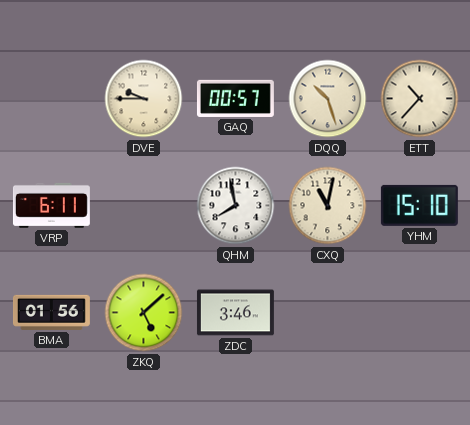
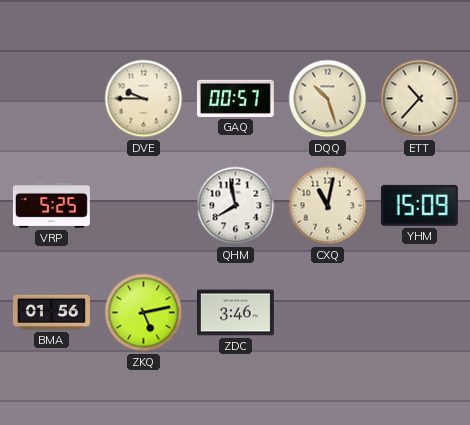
VRP: 6:11 -> 5:25 (51, 205)
YHM: 15:10 -> 15:09 (419, 205)
ZKQ: 5:08 -> 5:13 (144, 313)
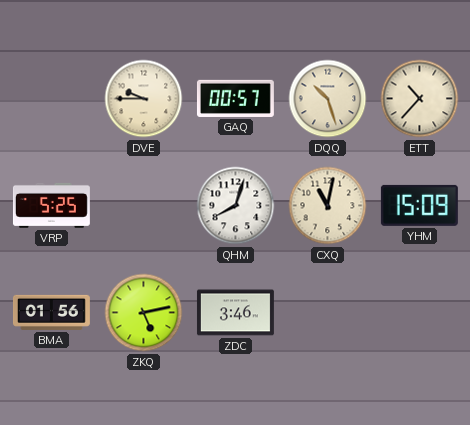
QHM: 7:58 -> 8:03 (236, 206)
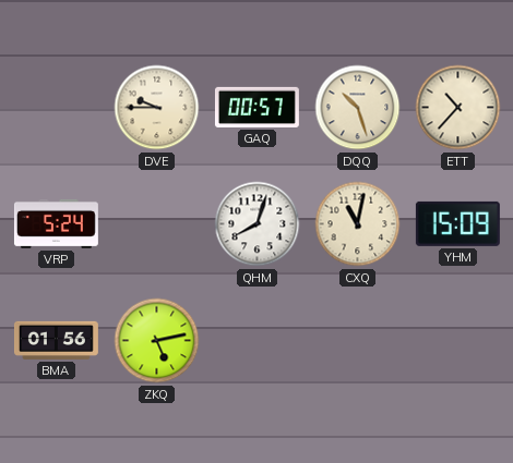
VRP: 5:25 -> 5:24 (56, 223)
ZDC: 3:46 -> none (235, 313)
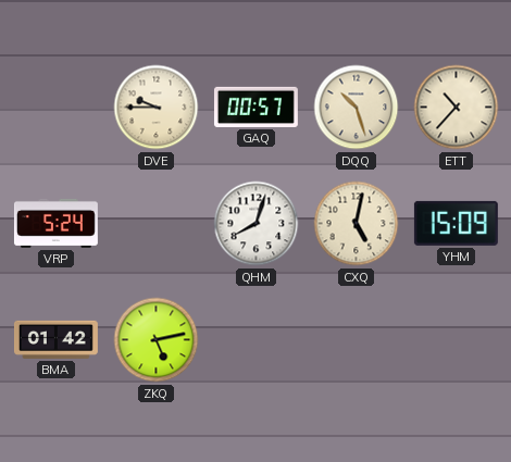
CXQ: 11:02 -> 5:02 (357, 224)
BMA: 01:56 -> 01:42 (55, 339)
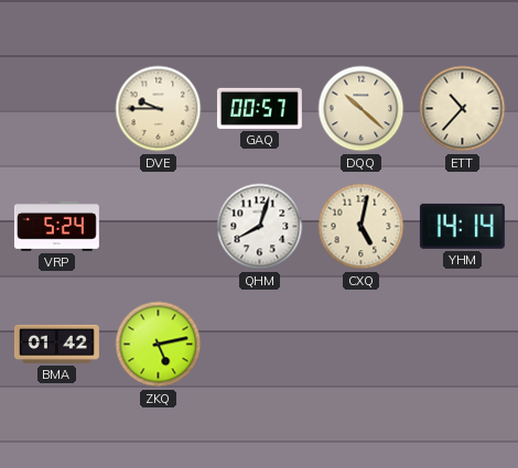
DQQ: 10:27 -> 10:22 (361, 109)
YHM: 15:09 -> 14:14 (462, 226)
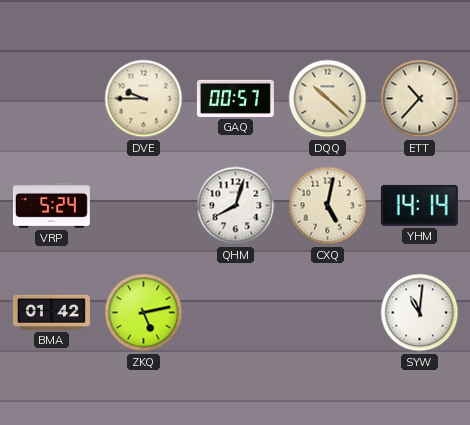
SYW: none -> 11:01 (420, 313)
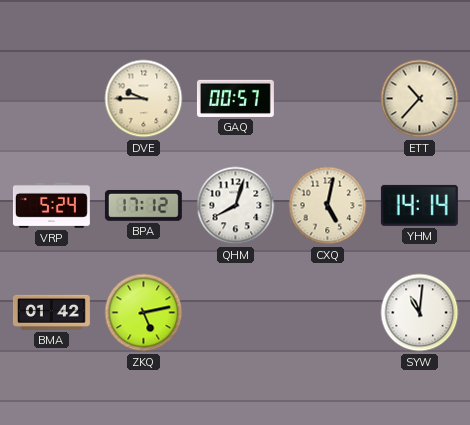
DQQ: 10:22 -> none (328, 99)
BPA: none -> 17:12 (143, 205)
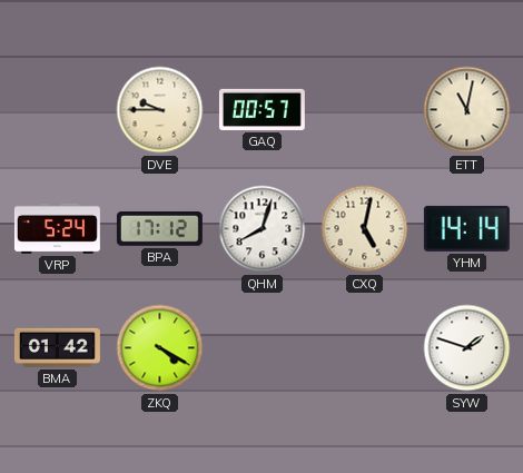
ETT: 10:37 -> 11:02 (467, 110)
ZKQ: 5:13 -> 4:20 (160, 348)
SYW: 11:01 -> 1:48 (467, 348)
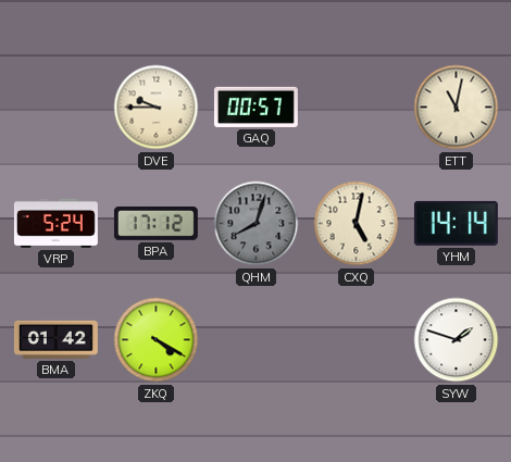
QHM dial: white -> grey (257, 224)
